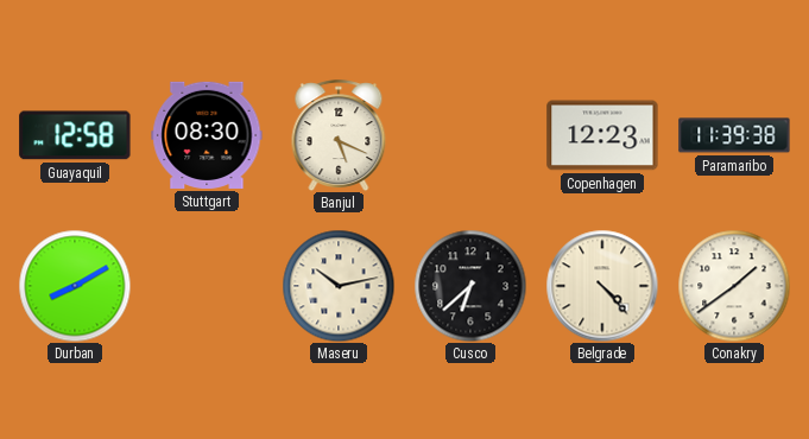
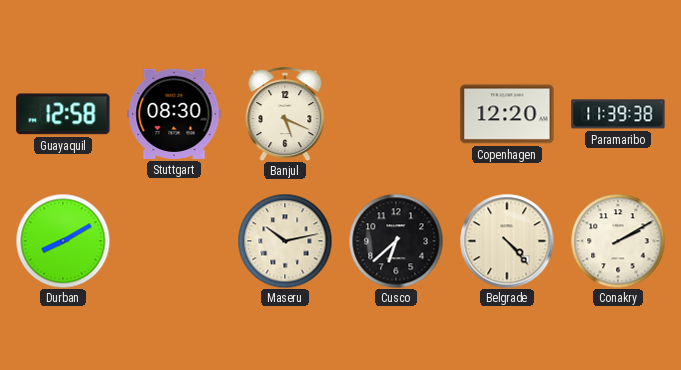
Copenhagen: 12:23 -> 12:20 (507, 114)
Conakry: 1:39 -> 2:10 (618, 241)
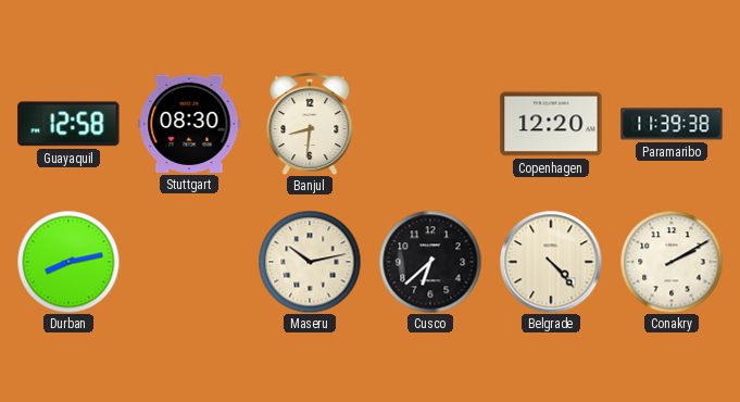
Banjul: 5:19 -> 8:31 (310, 124)
Durban: 8:10 -> 8:13 (68, 262)
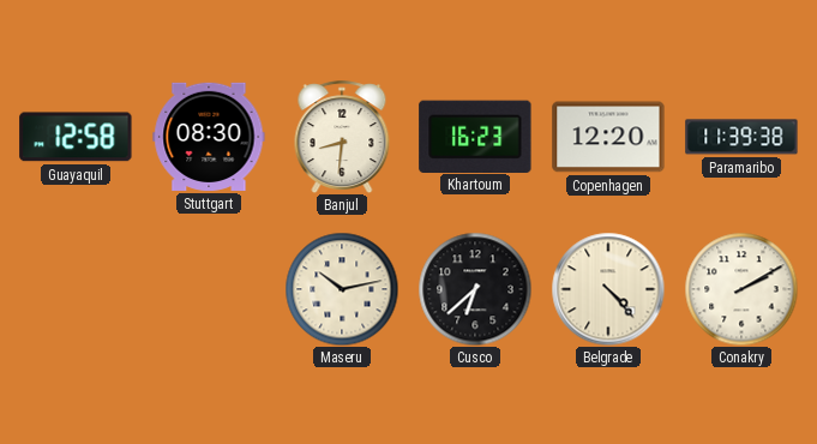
Khartoum: none -> 16:23 (475, 136)
Durban: 8:13 -> none (68, 262)
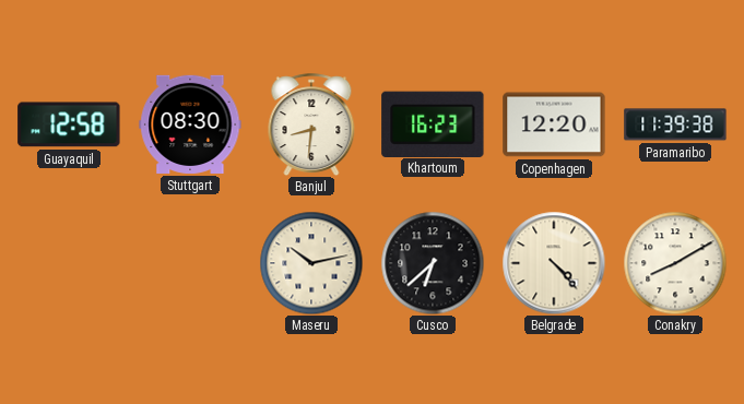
Conakry: 2:10 -> 8:10 (675, 263)
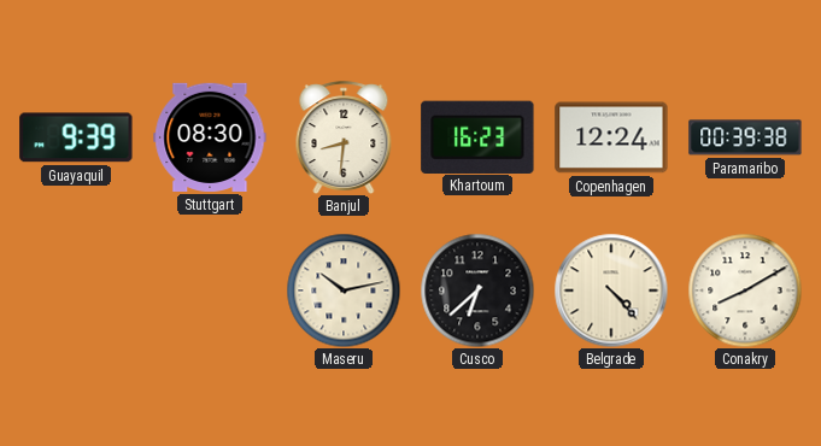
Guayaquil: 12:58 -> 9:39 (76, 137)
Copenhagen: 12:20 -> 12:24 (611, 137)
Paramaribo: 11:39 -> 00:39 (745, 137)
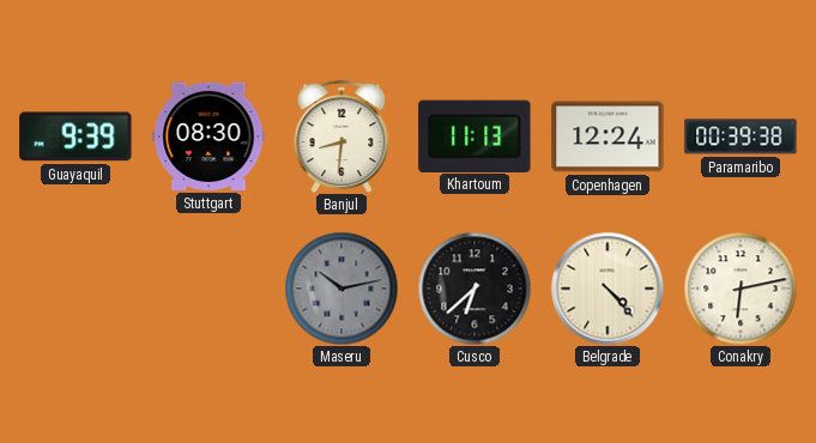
Khartoum: 16:23 -> 11:13 (475, 135)
Maseru dial: cream -> grey (341, 289)
Conakry: 8:10 -> 6:13 (741, 289)
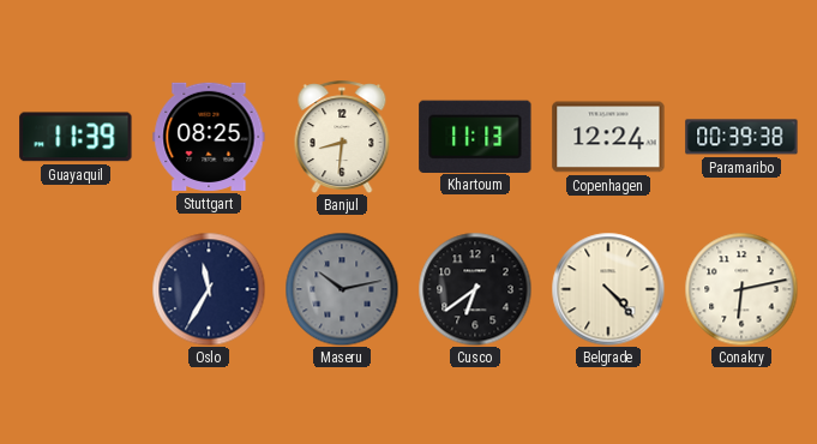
Guayaquil: 9:39 -> 11:39 (76, 137)
Stuttgart: 08:30 -> 08:25 (209, 137)
Oslo: none -> 11:35 (209, 289)
Cusco: 6:38 -> 6:39 (475, 289)
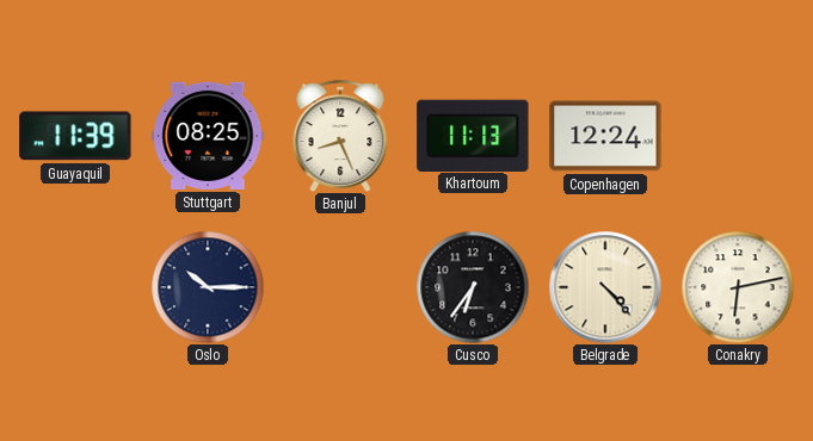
Banjul: 8:31 -> 8:26 (340, 136)
Paramaribo: 00:39 -> none (741, 137)
Oslo: 11:35 -> 10:15 (208, 287)
Maseru: 10:13 -> none (342, 289)
Cusco: 6:39 -> 6:36 (473, 287)
